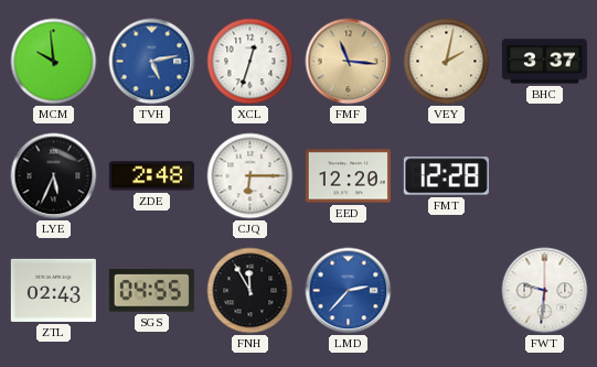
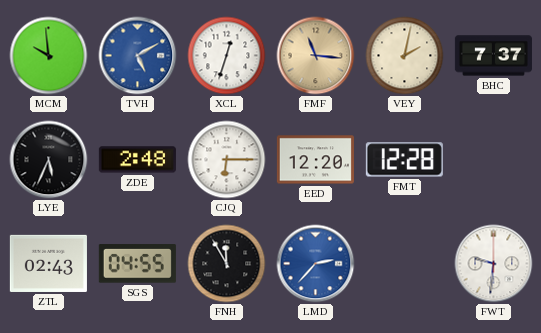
TVH: 5:13 -> 5:10 (138, 56)
BHC: 3:37 -> 7:37 (493, 56)
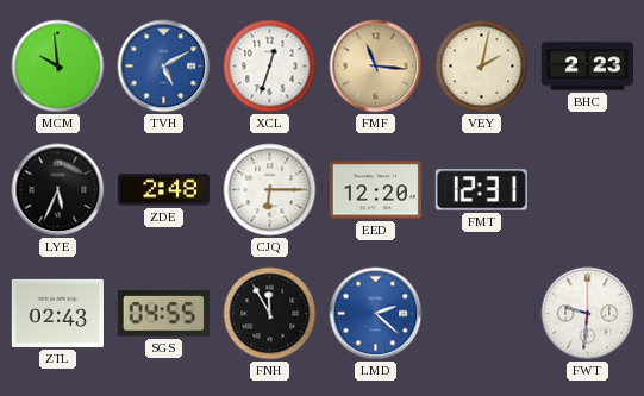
BHC: 7:37 -> 2:23 (587, 67)
FMT: 12:28 -> 12:31 (481, 190)
LMD: 2:37 -> 2:22 (376, 314)
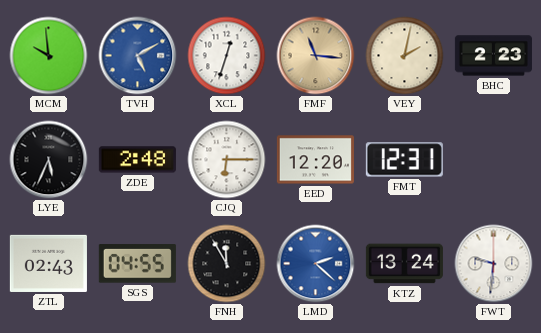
KTZ: none -> 13:24 (404, 264)
